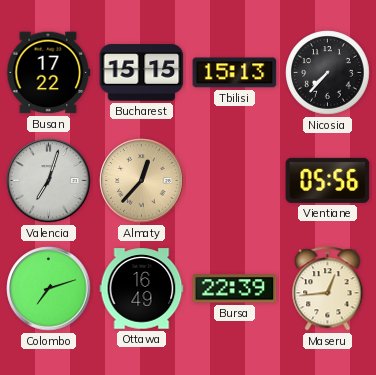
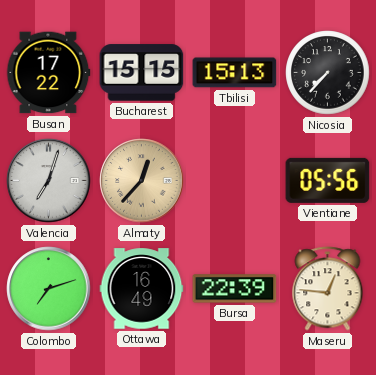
Maseru: 12:44 -> 12:46 (328, 289)
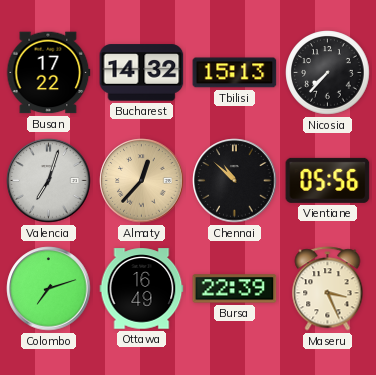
Bucharest: 15:15 -> 14:32 (142, 73)
Chennai: none -> 10:52 (235, 181)
Maseru: 12:46 -> 3:26 (328, 289)
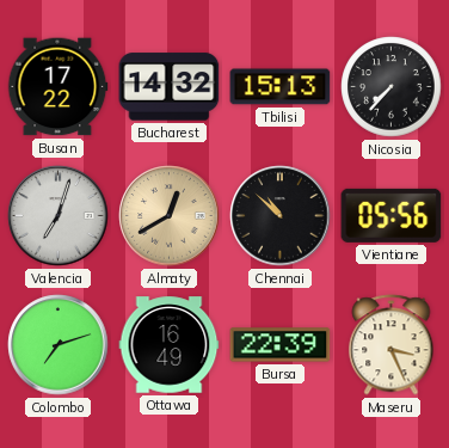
Almaty: 12:37 -> 12:40 (170, 216)
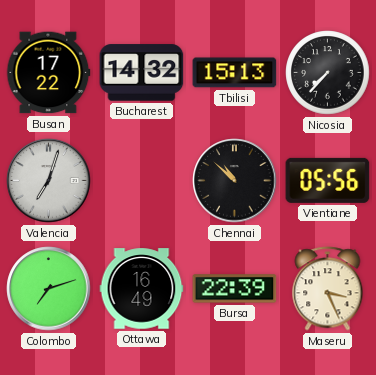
Almaty: 12:40 -> none (170, 216)
